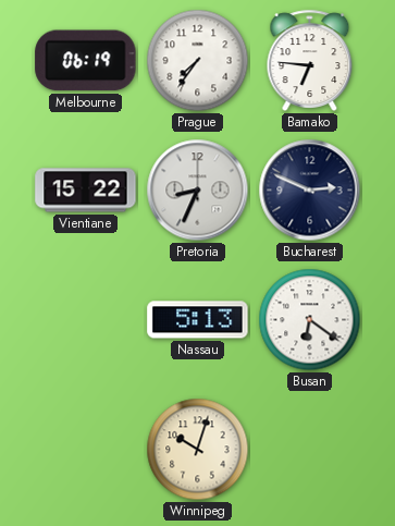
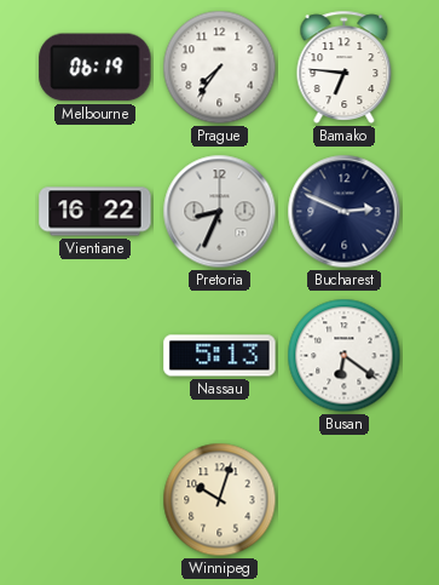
Vientiane: 15:22 -> 16:22 (96, 212)
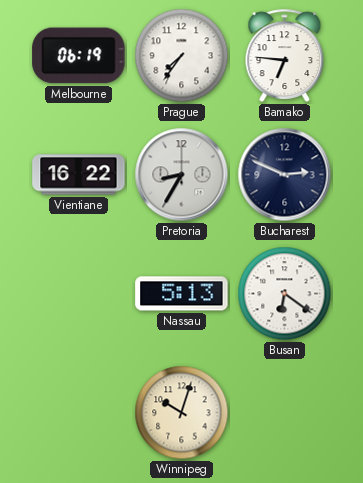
Pretoria: 8:34 -> 8:35 (182, 175)
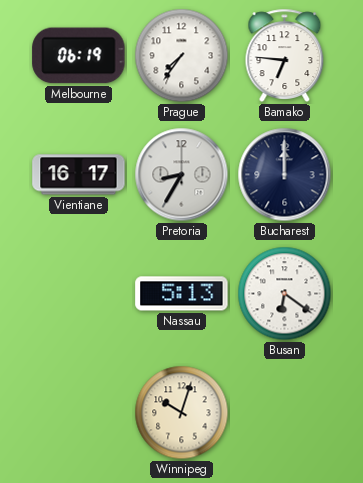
Vientiane: 16:22 -> 16:17 (79, 175)
Bucharest: 2:49 -> 12:00 (285, 175)
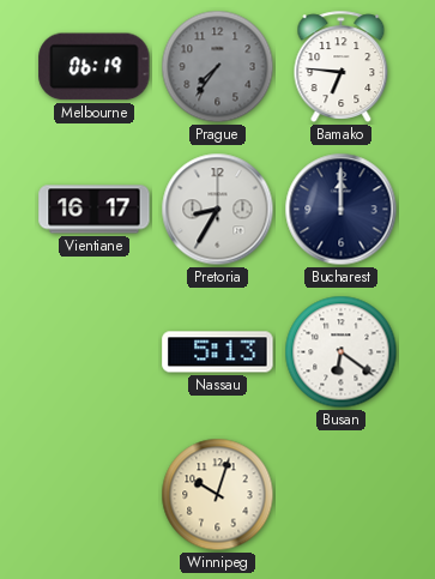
Prague dial: white -> grey (218, 67)
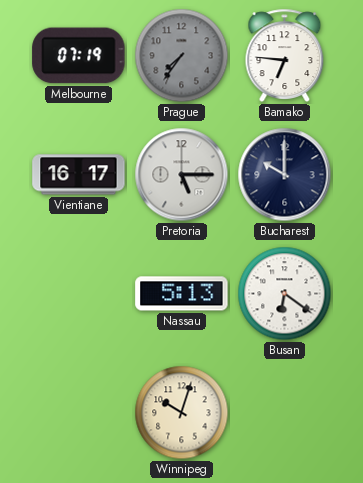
Melbourne: 06:19 -> 07:19 (79, 56)
Pretoria: 8:35 -> 5:15 (182, 175)
Bucharest: 12:00 -> 10:00 (285, 175)
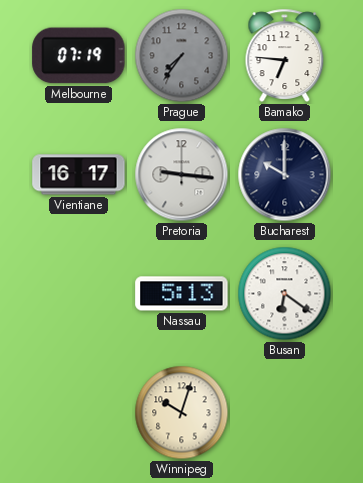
Pretoria: 5:15 -> 9:16 (182, 175)
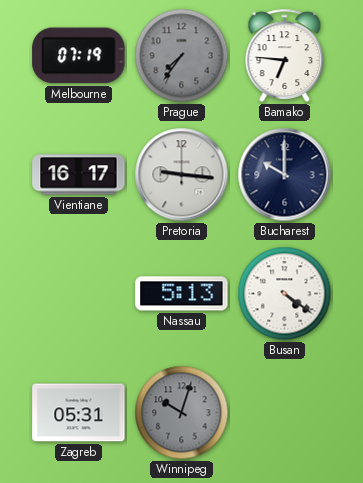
Busan: 6:21 -> 4:21 (285, 294)
Zagreb: none -> 05:31 (79, 413)
Winnipeg dial: cream -> grey (182, 413)
